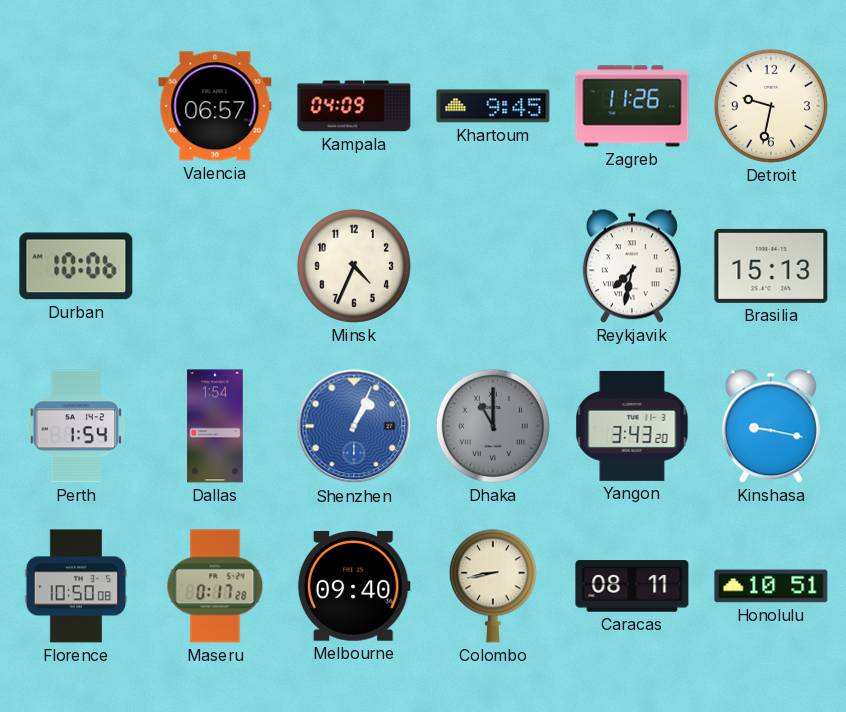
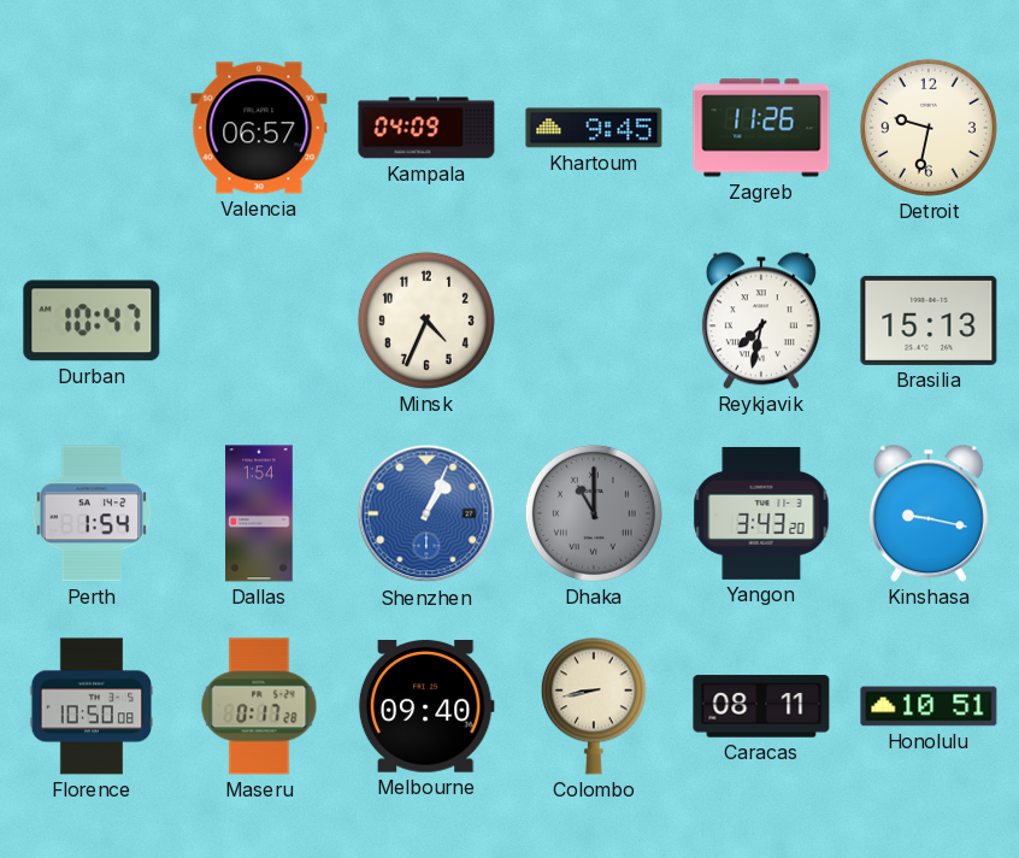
Durban: 10:06 -> 10:47 (92, 321)
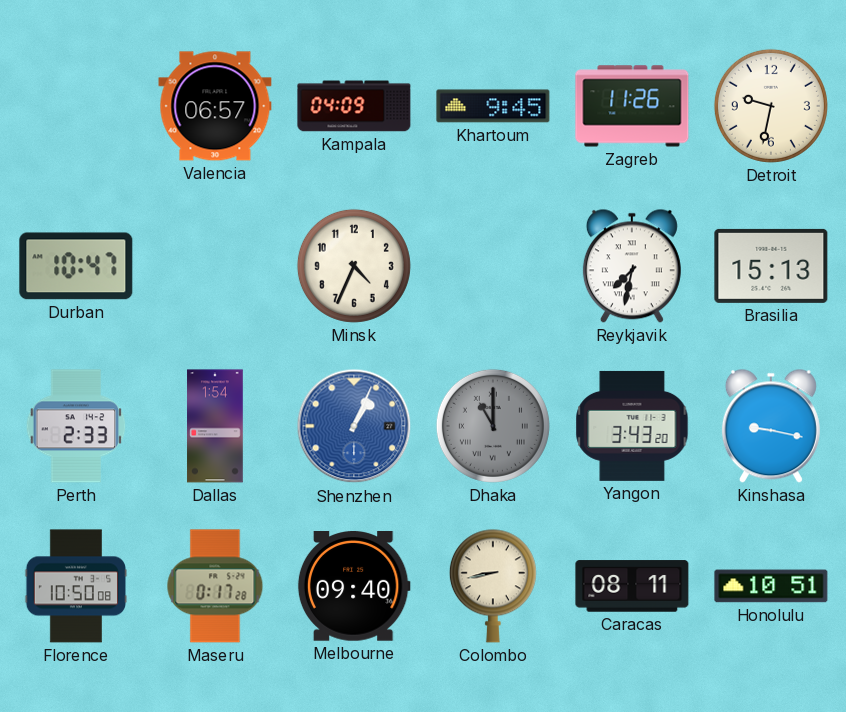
Perth: 1:54 -> 2:33 (76, 426)
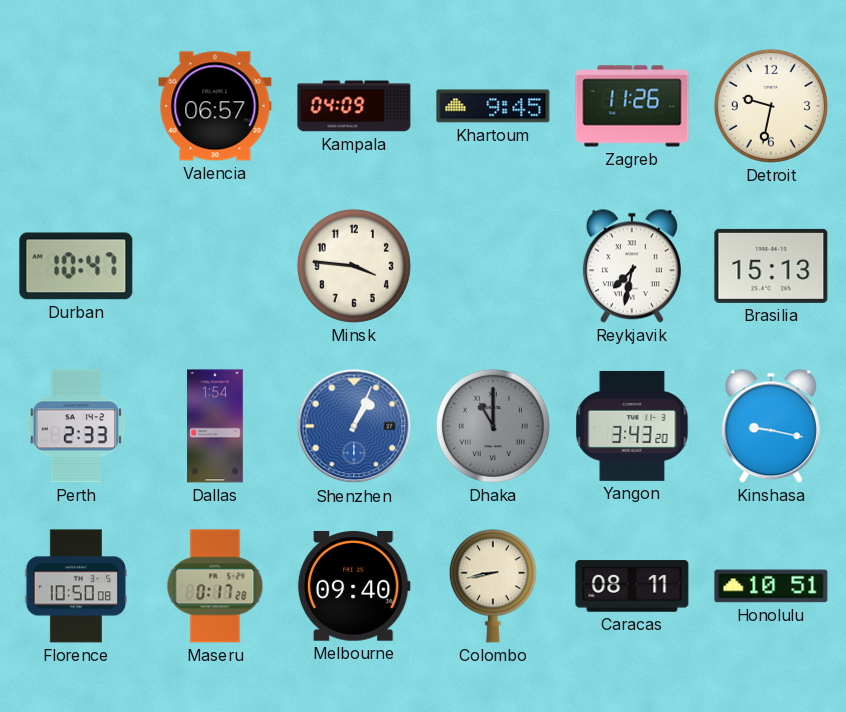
Minsk: 4:34 -> 3:46 (354, 266)
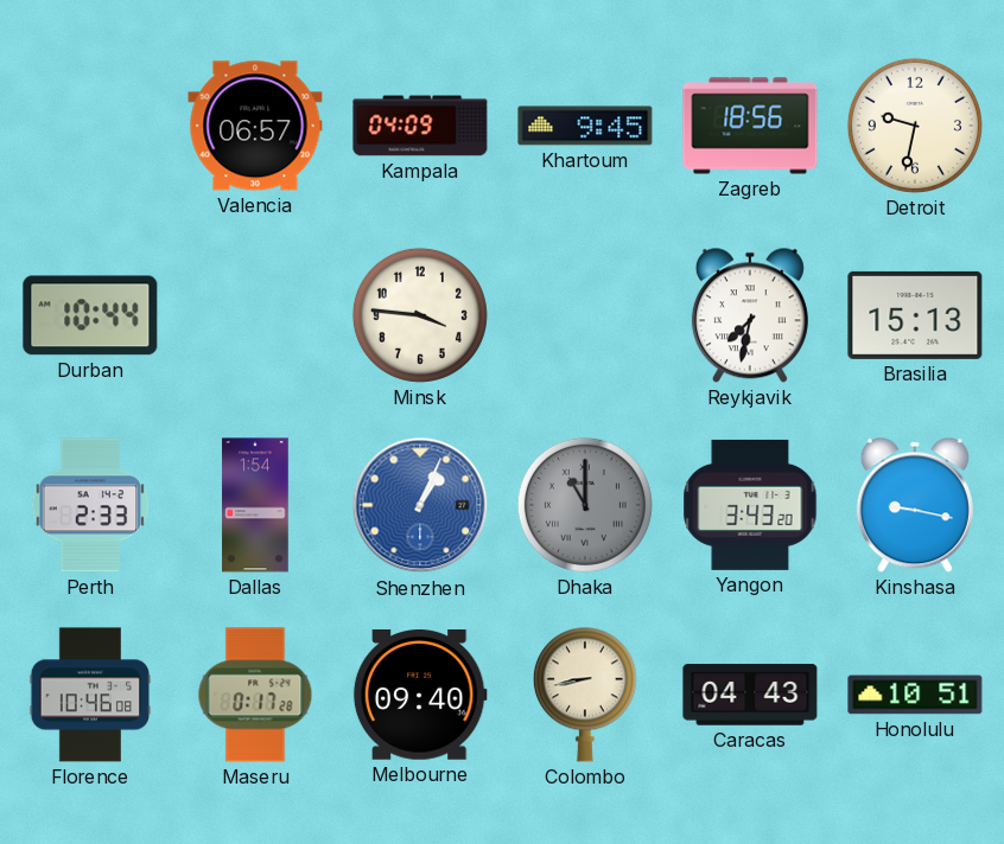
Zagreb: 11:26 -> 18:56 (750, 126)
Durban: 10:47 -> 10:44 (90, 315)
Florence: 10:50 -> 10:46 (89, 695)
Caracas: 08:11 -> 04:43 (750, 695)
